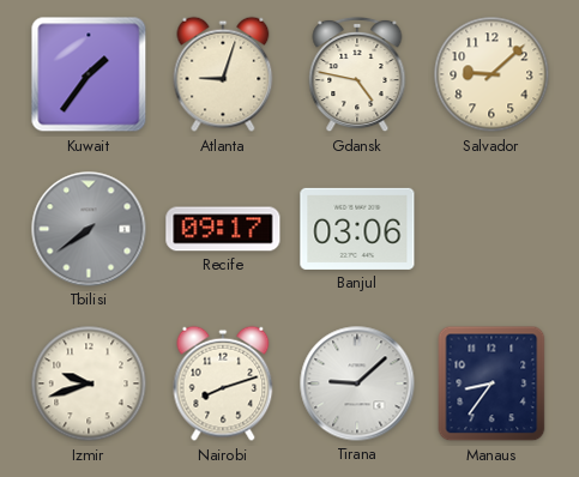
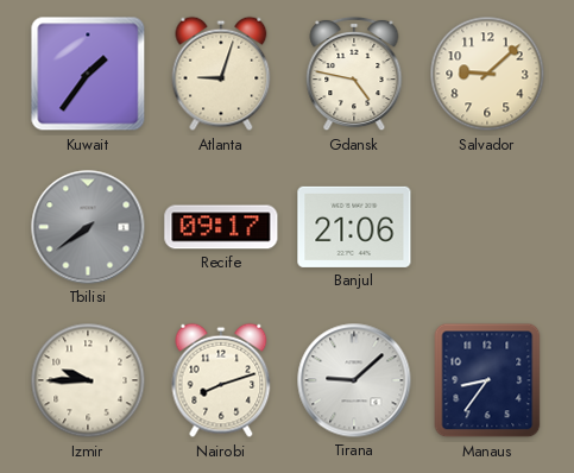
Banjul: 03:06 -> 21:06 (354, 227)
Izmir: 9:42 -> 9:45 (88, 380)
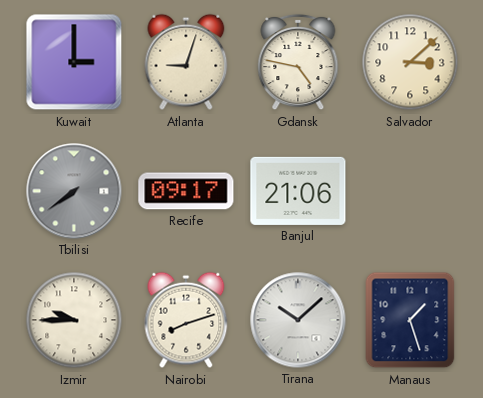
Kuwait: 1:36 -> 3:00 (74, 62)
Salvador: 9:08 -> 3:08 (410, 62)
Tirana: 9:08 -> 10:08 (298, 320)
Manaus: 8:36 -> 1:27 (410, 320)
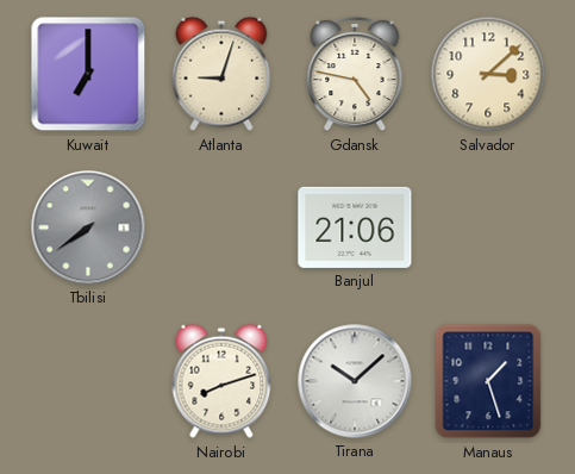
Kuwait: 3:00 -> 7:00 (88, 74)
Recife: 09:17 -> none (186, 191)
Izmir: 9:45 -> none (74, 320)
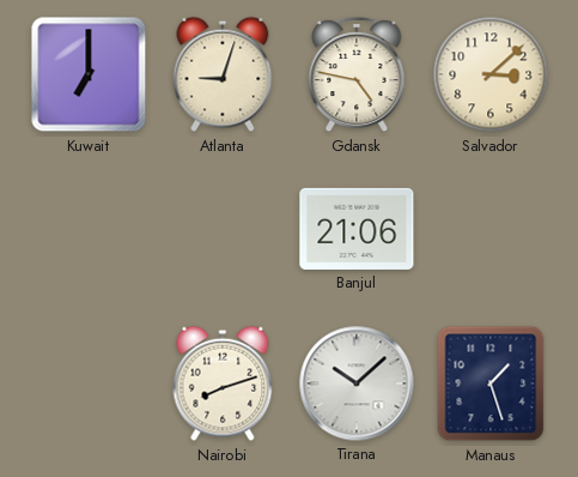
Tbilisi: 7:39 -> none (88, 227)
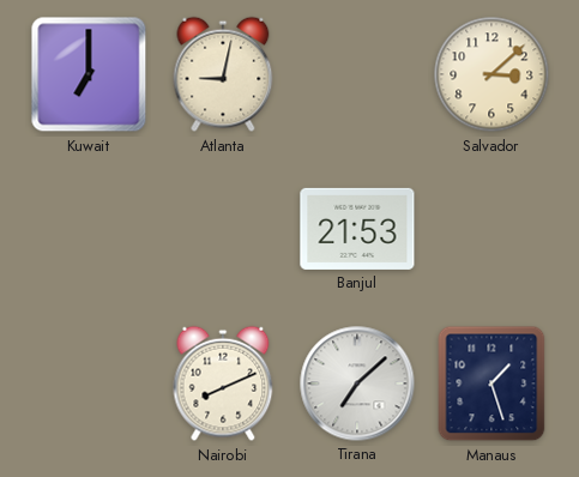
Atlanta: 9:03 -> 9:02 (223, 74)
Gdansk: 4:47 -> none (357, 74)
Banjul: 21:06 -> 21:53 (357, 229)
Nairobi: 8:12 -> 8:11 (223, 384)
Tirana: 10:08 -> 7:08 (357, 384)
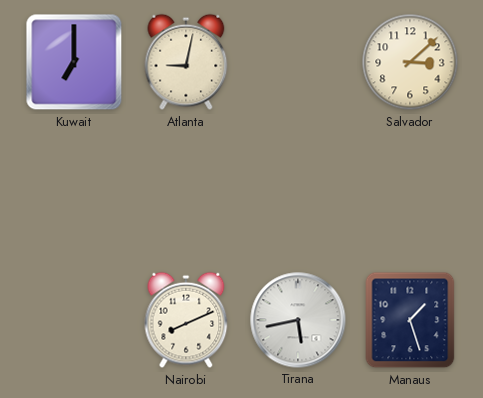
Banjul: 21:53 -> none (357, 229)
Tirana: 7:08 -> 5:43 (298, 320)
